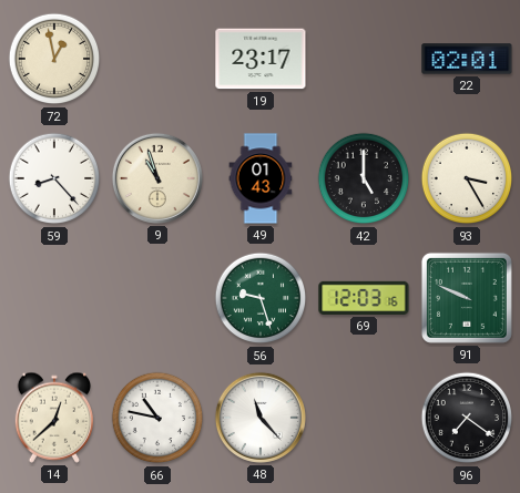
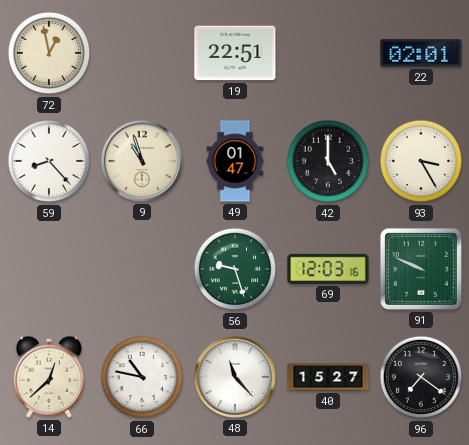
19: 23:17 -> 22:51 (235, 53)
49: 01:43 -> 01:47 (235, 161)
40: none -> 15:27 (328, 377)
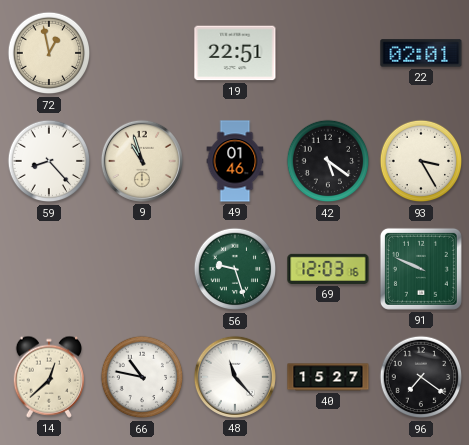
49: 01:47 -> 01:46 (235, 161)
42: 5:00 -> 5:21 (328, 161)
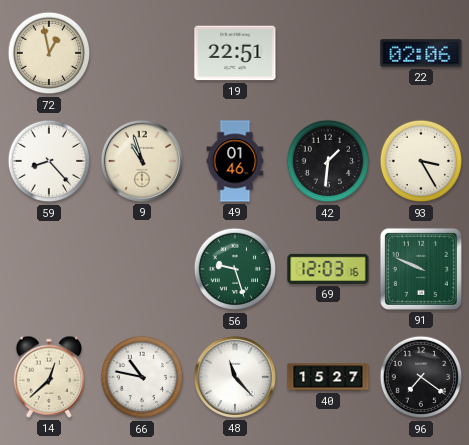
22: 02:01 -> 02:06 (421, 53)
42: 5:21 -> 1:31 (328, 161)
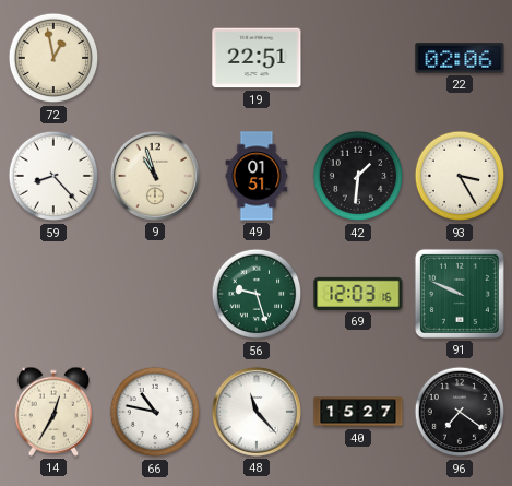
49: 01:46 -> 01:51 (257, 176)
14: 12:38 -> 12:35 (52, 412)
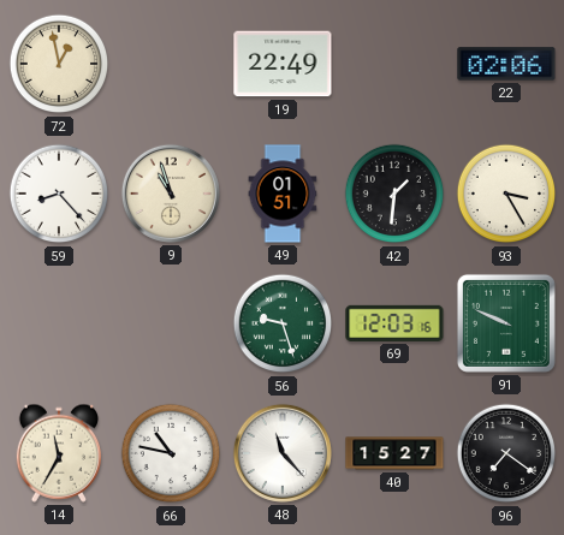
19: 22:51 -> 22:49 (283, 64)
14: 12:35 -> 11:35 (58, 453)
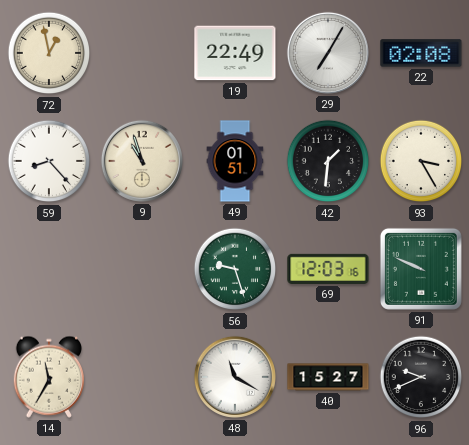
29: none -> 7:05 (328, 53)
22: 02:06 -> 02:08 (421, 53)
66: 10:47 -> none (171, 453)
48: 11:23 -> 11:20 (235, 377)
96: 7:21 -> 9:41 (421, 377)
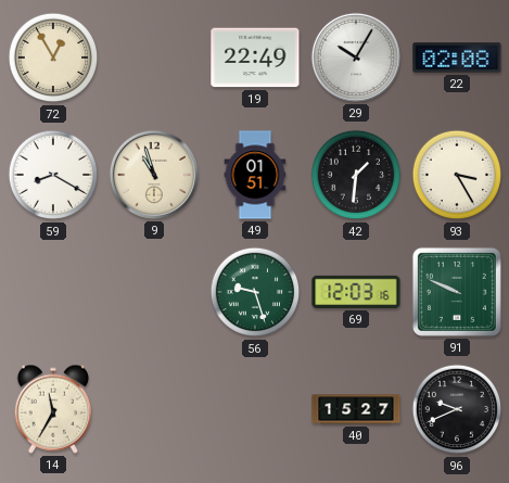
72: 12:58 -> 12:55 (53, 58)
29: 7:05 -> 10:05 (356, 58)
59: 8:23 -> 8:20 (53, 175)
48: 11:20 -> none (235, 377)
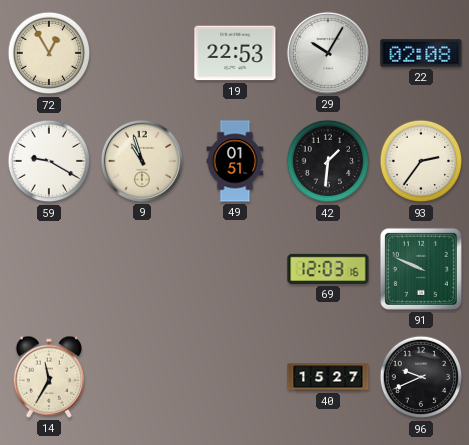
19: 22:49 -> 22:53 (235, 53)
59: 8:20 -> 9:20 (49, 161)
93: 3:25 -> 2:36 (421, 161)
56: 9:27 -> none (255, 292)
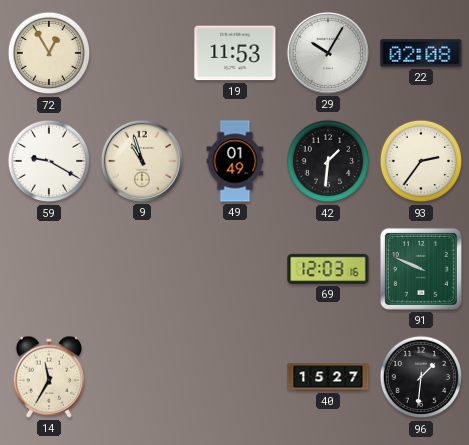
19: 22:53 -> 11:53 (235, 53)
49: 01:51 -> 01:49 (235, 161)
96: 9:41 -> 1:31 (421, 377)
